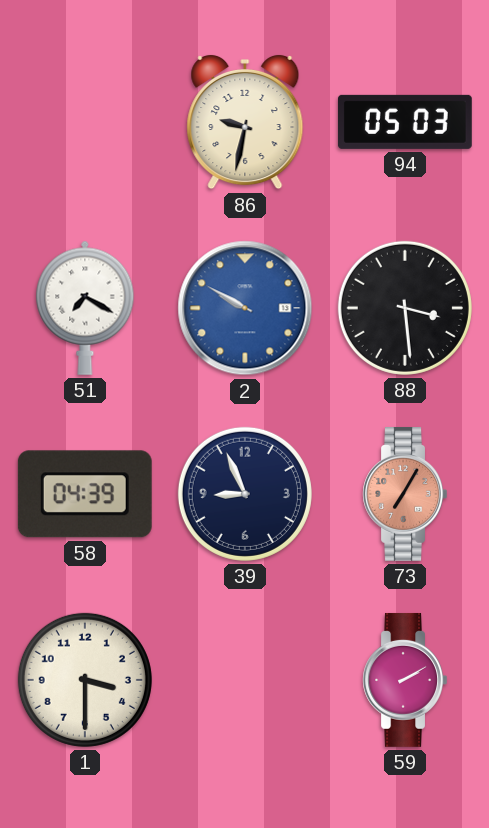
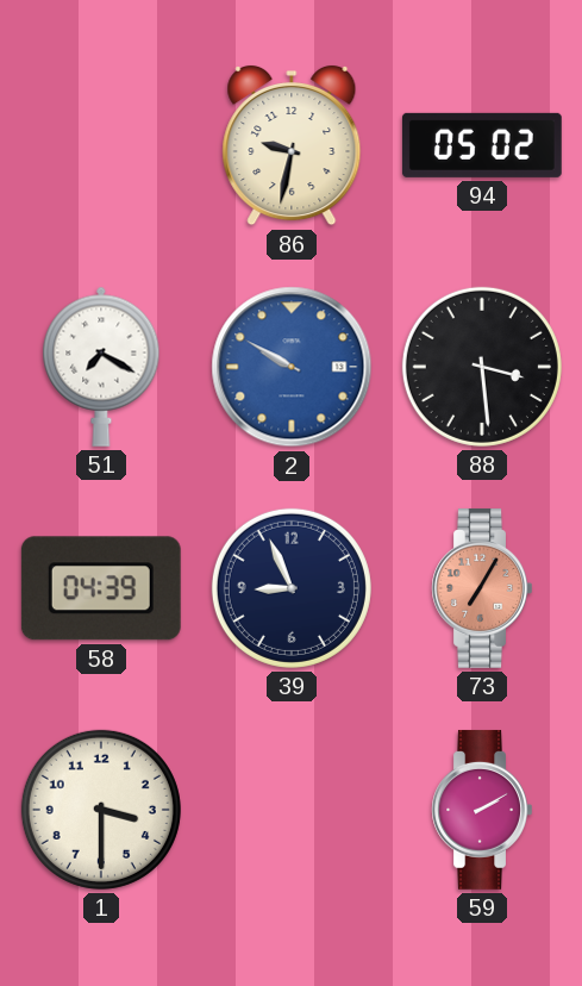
94: 05:03 -> 05:02 (482, 145)
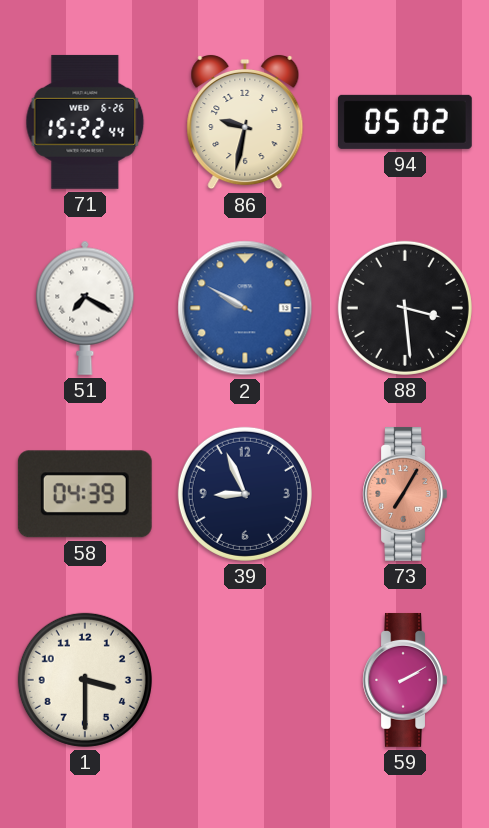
71: none -> 15:22 (85, 122)
